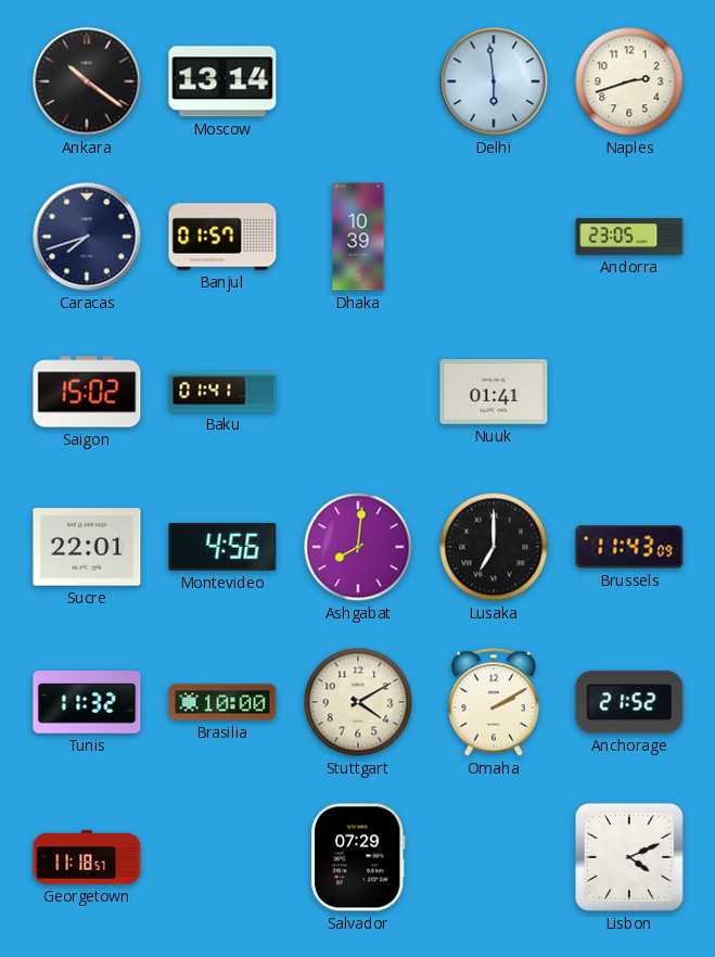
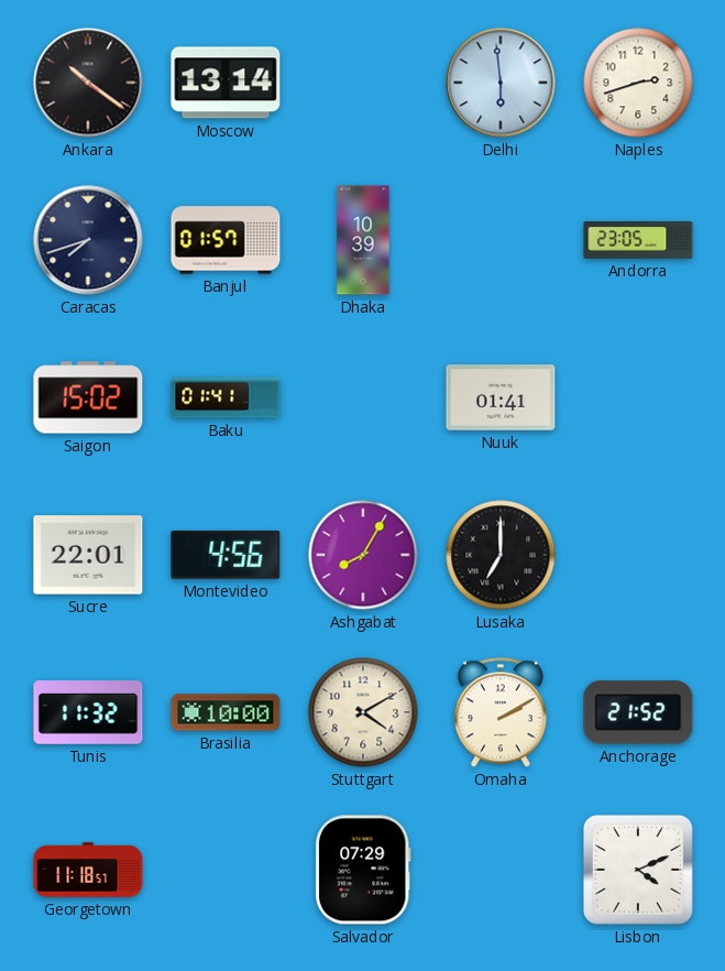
Ashgabat: 8:01 -> 8:05 (363, 555)
Brussels: 11:43 -> none (629, 547)
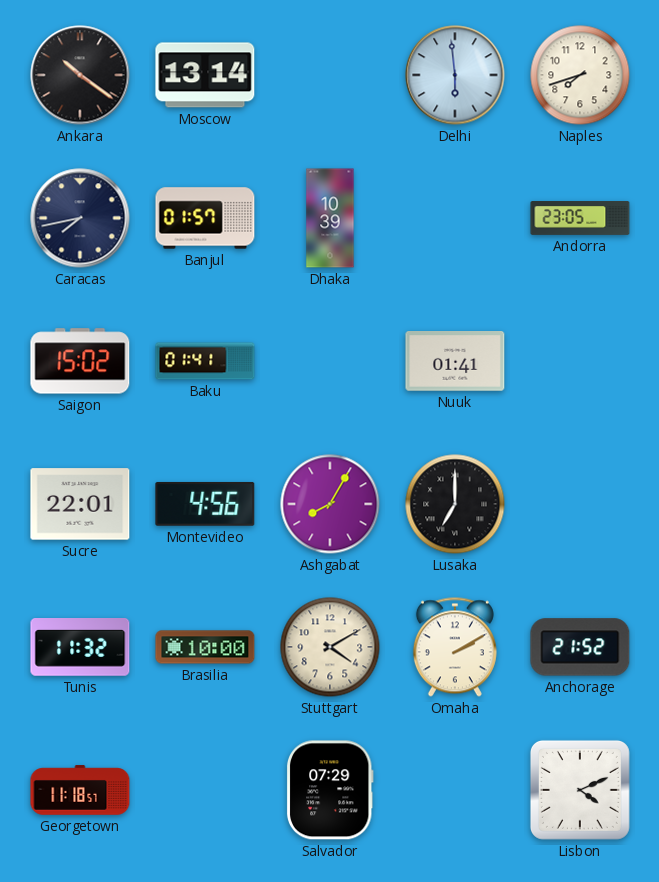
Naples: 2:42 -> 7:42 (580, 75)
Caracas: 7:42 -> 7:43 (80, 218)
